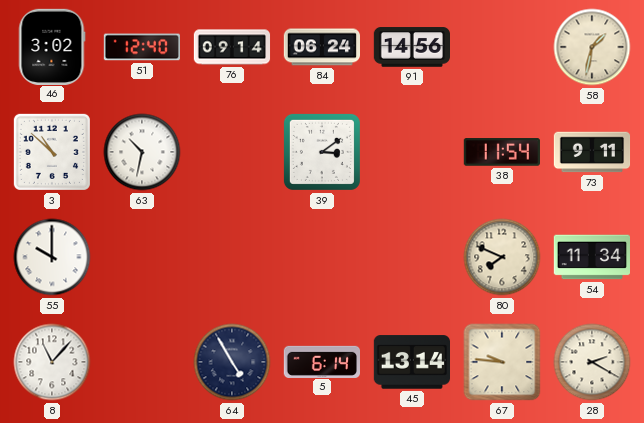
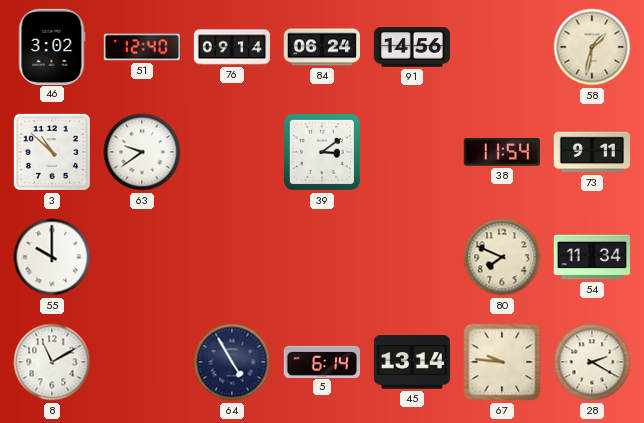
63: 10:32 -> 9:39 (142, 152)
8: 11:07 -> 11:10 (52, 362)
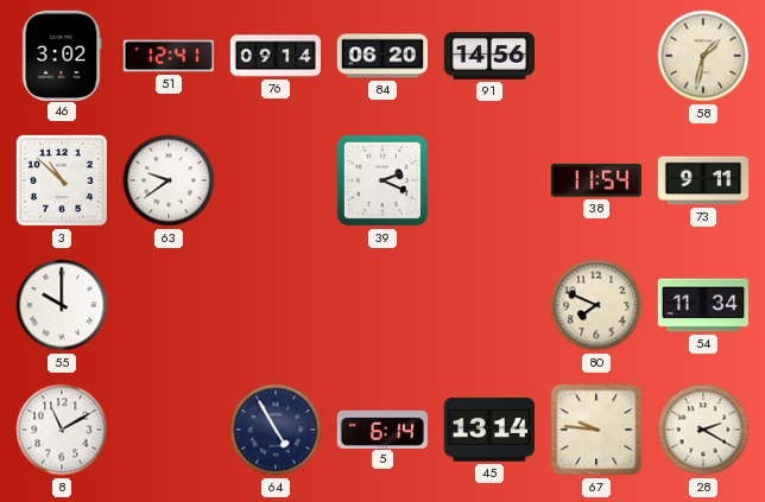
51: 12:40 -> 12:41 (167, 56)
84: 06:24 -> 06:20 (381, 56)
39: 3:09 -> 2:19 (383, 180)
